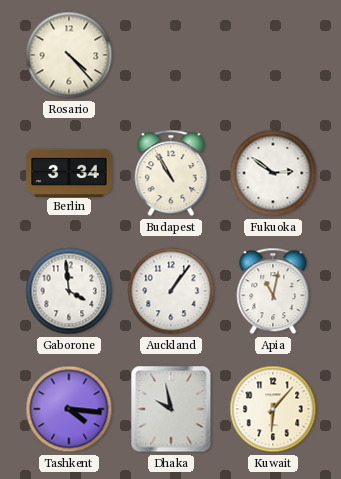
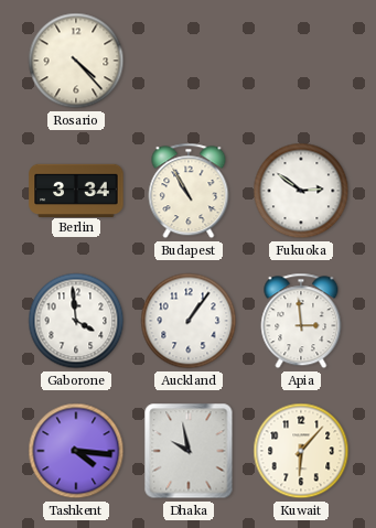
Apia: 11:02 -> 2:59 (301, 321)
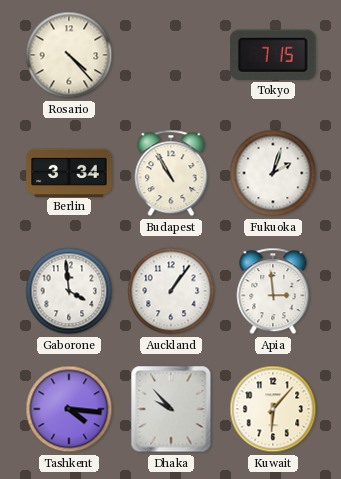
Tokyo: none -> 7:15 (273, 55)
Fukuoka: 2:51 -> 2:03 (273, 173)
Dhaka: 9:58 -> 9:53 (171, 409)
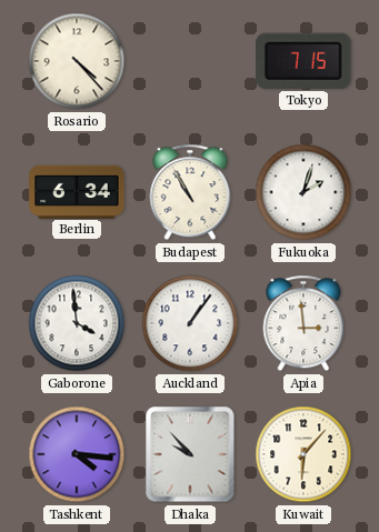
Berlin: 3:34 -> 6:34 (77, 191)
